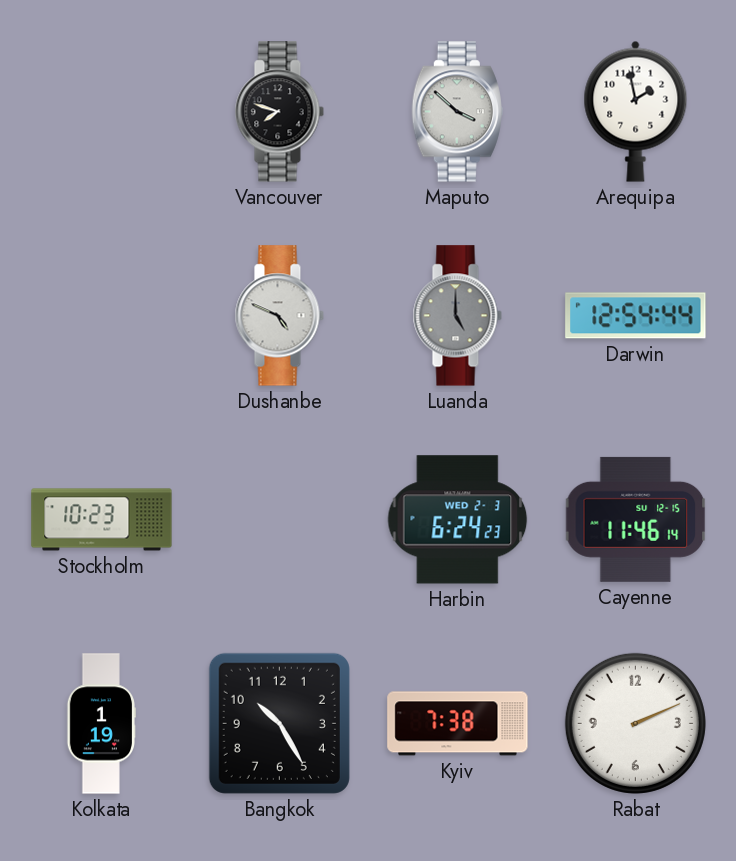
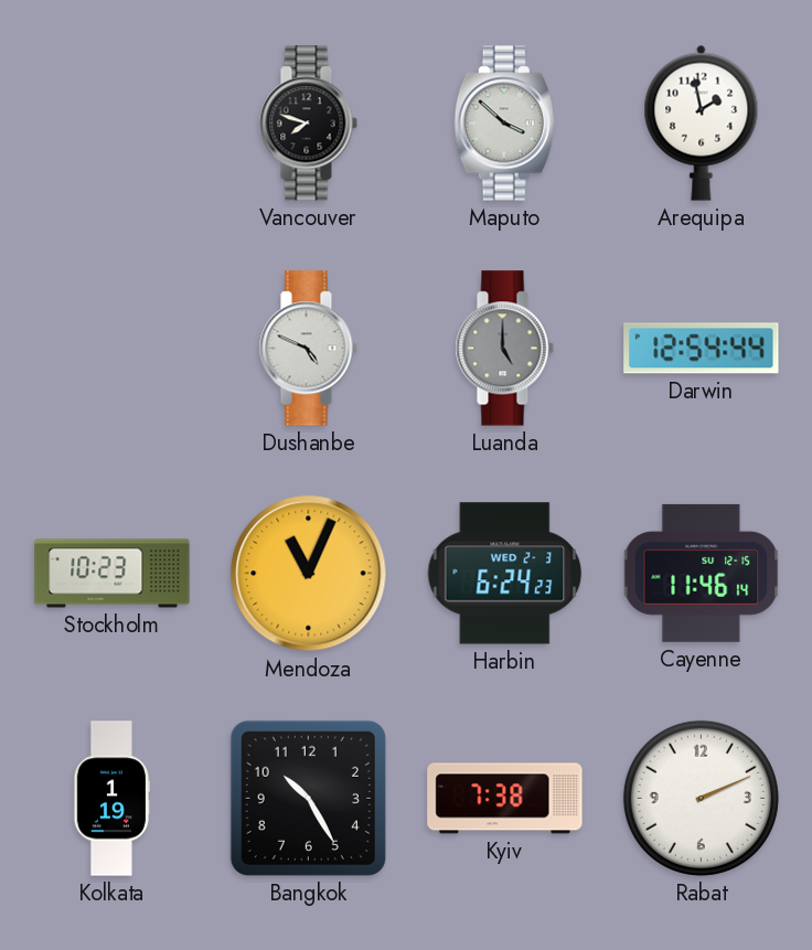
Mendoza: none -> 11:04 (309, 574)
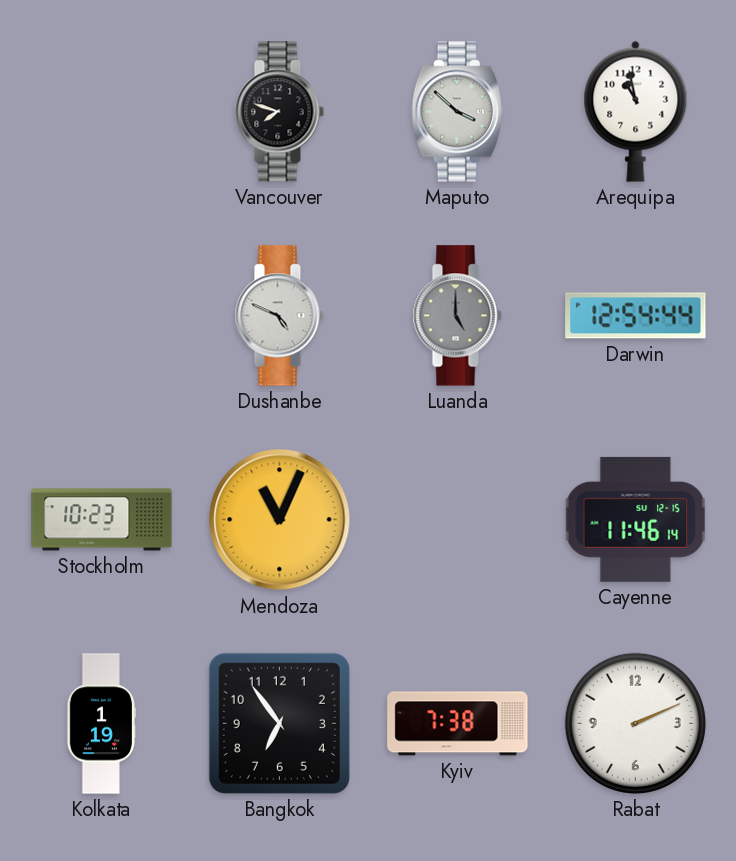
Arequipa: 1:58 -> 10:58 (636, 111)
Harbin: 6:24 -> none (505, 574)
Bangkok: 10:25 -> 6:54 (279, 723)
